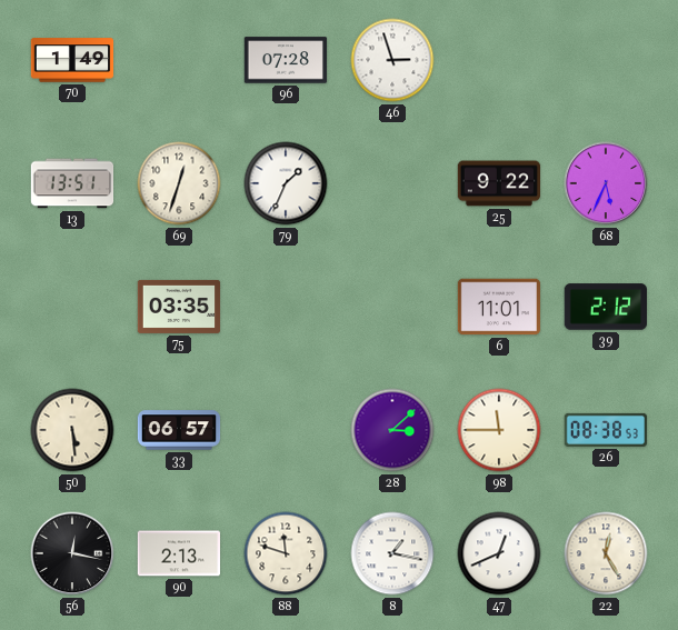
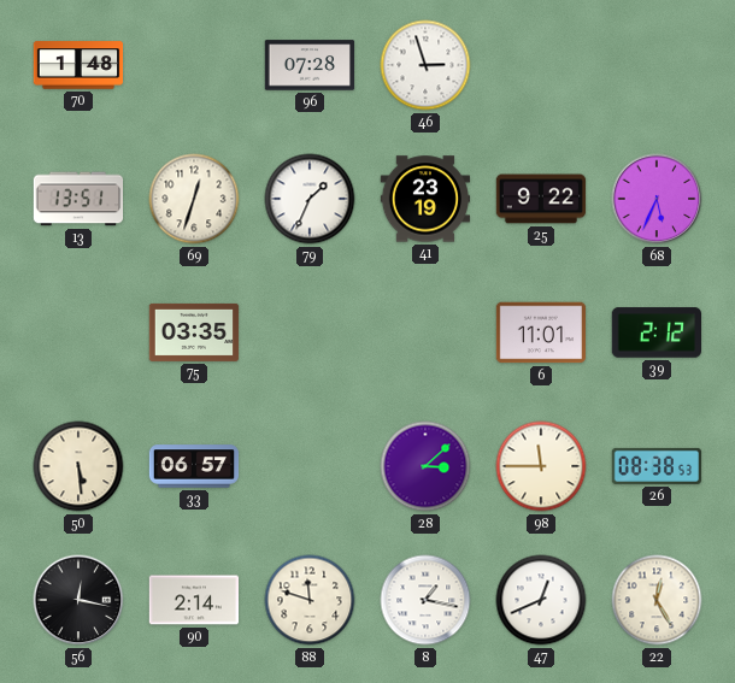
70: 1:49 -> 1:48 (78, 65)
41: none -> 23:19 (425, 199)
90: 2:13 -> 2:14 (194, 600)
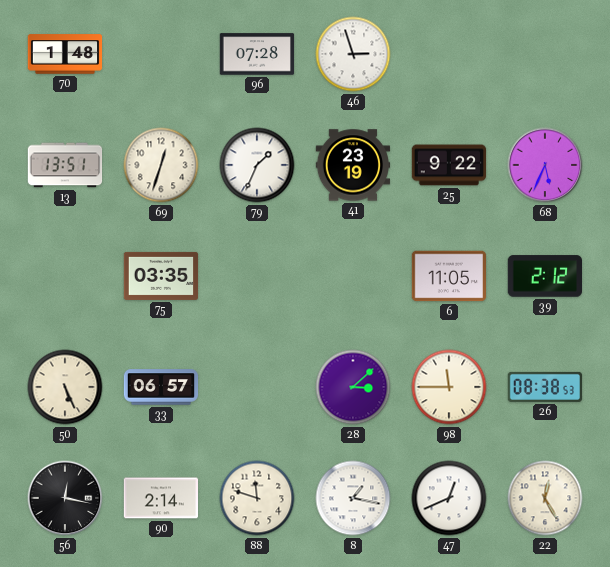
6: 11:01 -> 11:05 (449, 276)
50: 5:29 -> 5:26 (65, 387)
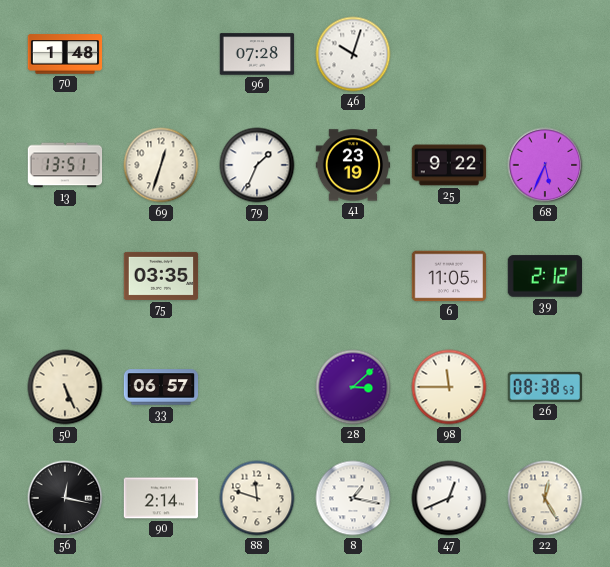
46: 2:57 -> 10:03 (353, 54)
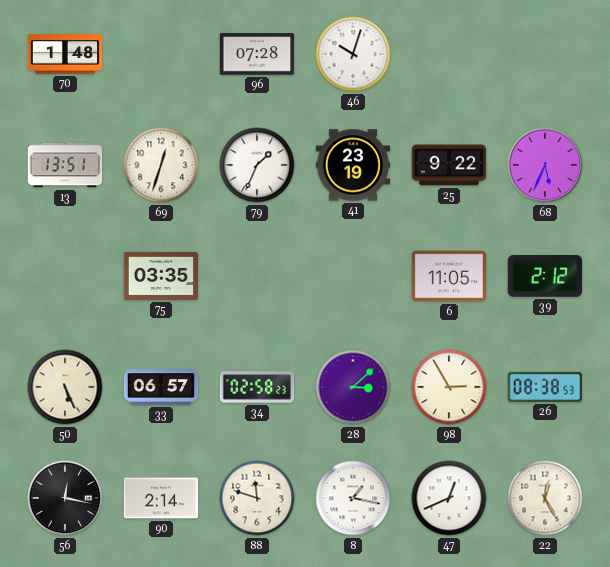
34: none -> 02:58 (257, 387)
98: 11:45 -> 2:55 (449, 387)
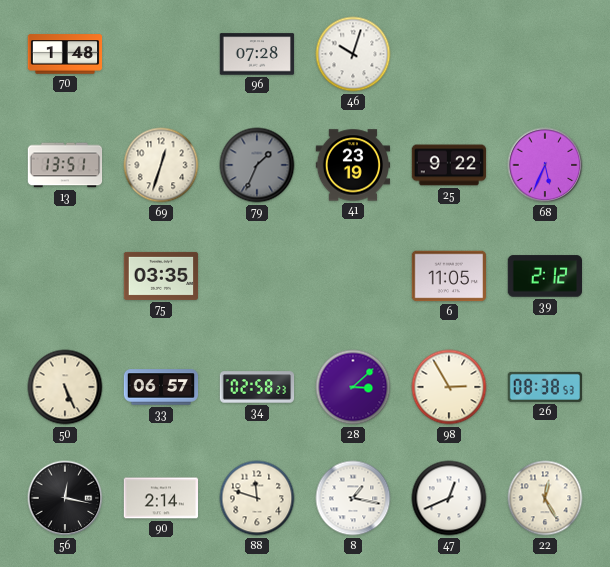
79 dial: white -> grey (257, 165)
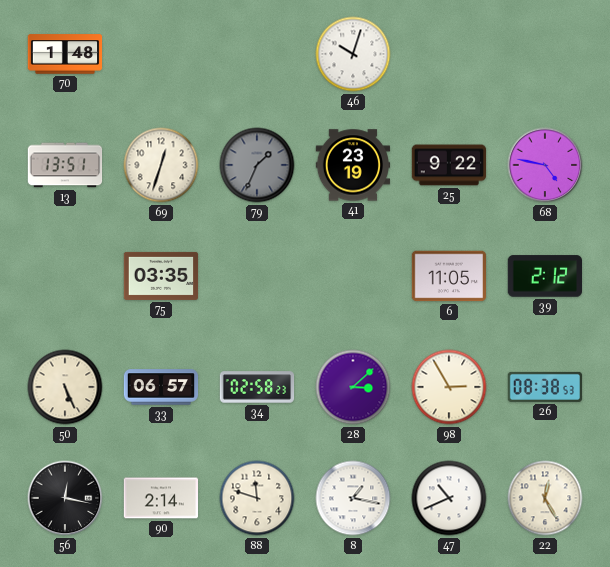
96: 07:28 -> none (257, 54)
68: 5:34 -> 4:47 (545, 165)
47: 12:41 -> 10:41 (449, 498)
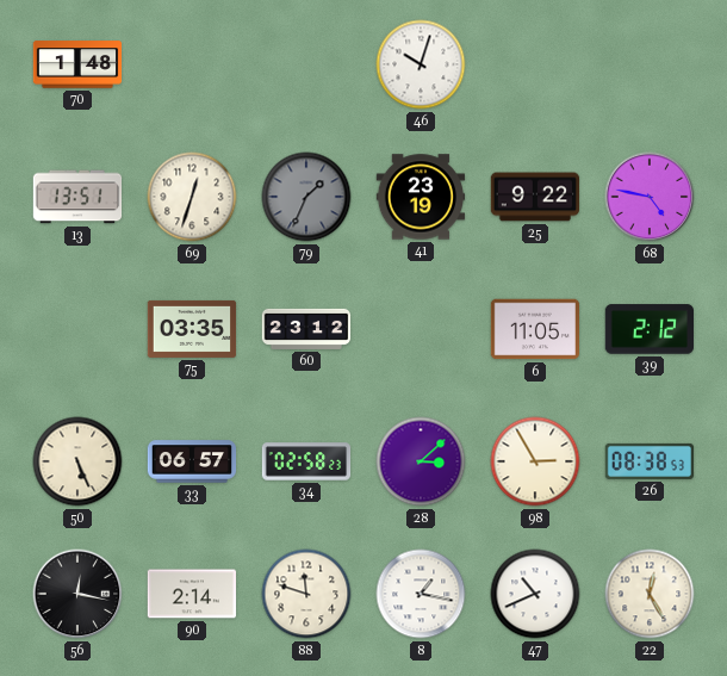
60: none -> 23:12 (306, 329)
